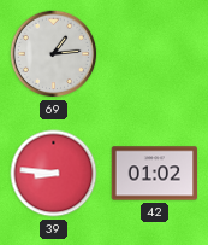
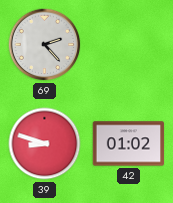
69: 1:14 -> 2:23 (45, 45)
39: 8:46 -> 8:48 (45, 144)
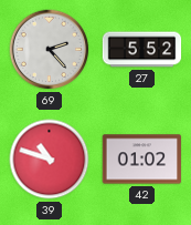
27: none -> 5:52 (142, 50)
39: 8:48 -> 10:48 (50, 160)
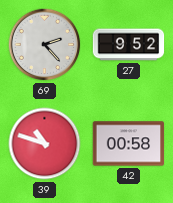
27: 5:52 -> 9:52 (129, 45)
42: 01:02 -> 00:58 (129, 144)
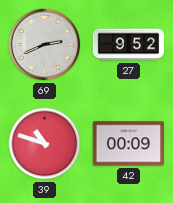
69: 2:23 -> 2:41 (45, 45)
42: 00:58 -> 00:09 (129, 144)
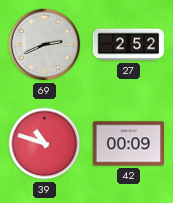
27: 9:52 -> 2:52 (129, 45)
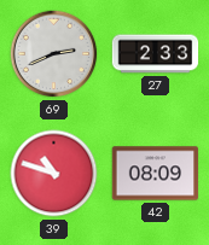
27: 2:52 -> 2:33 (156, 54)
42: 00:09 -> 08:09 (156, 174)
